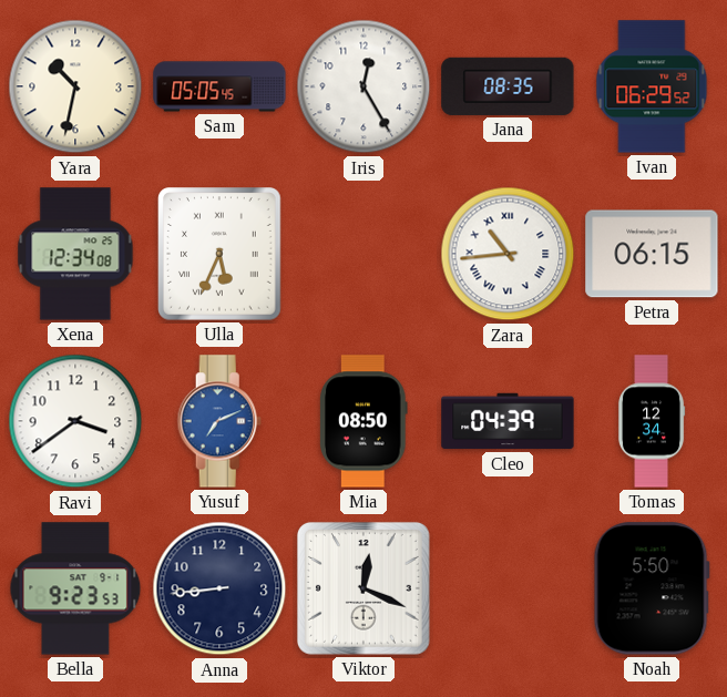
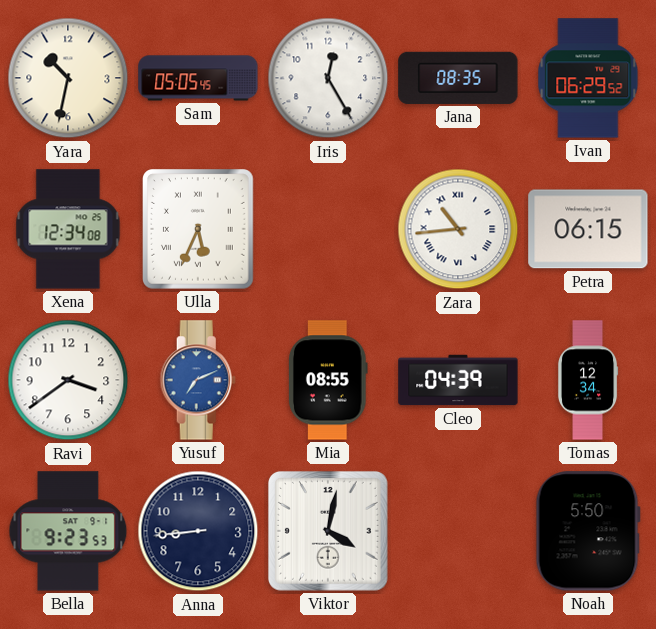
Mia: 08:50 -> 08:55 (328, 380)
Viktor: 12:19 -> 4:02 (328, 531)
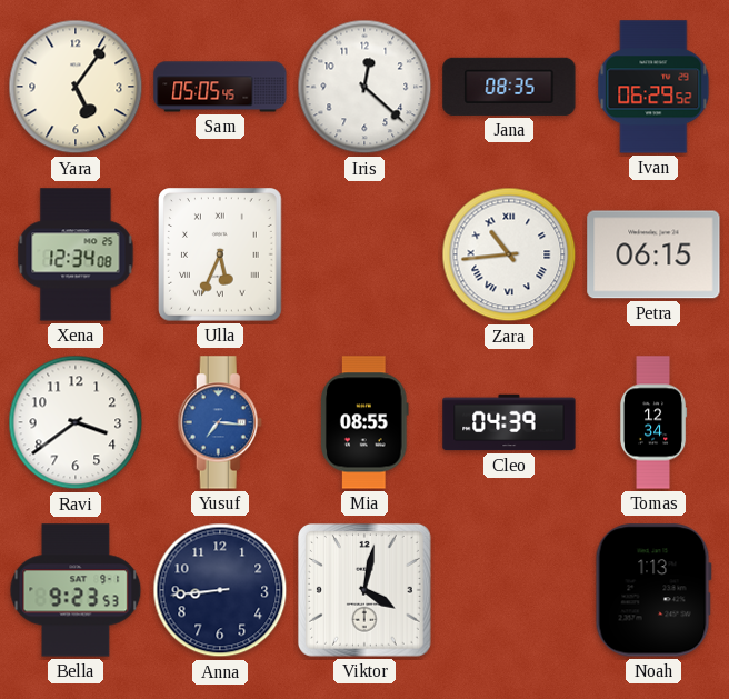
Yara: 10:32 -> 5:06 (76, 87)
Iris: 12:25 -> 12:22 (364, 87)
Yusuf: 7:11 -> 7:16 (220, 422)
Noah: 5:50 -> 1:13 (653, 590)
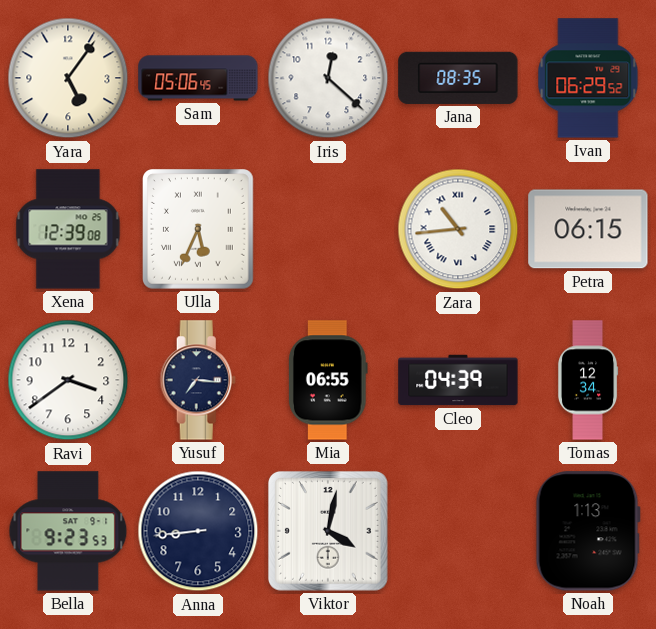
Sam: 05:05 -> 05:06 (198, 78)
Xena: 12:34 -> 12:39 (68, 229)
Yusuf dial: blue -> navy (198, 380)
Mia: 08:55 -> 06:55 (328, 380)
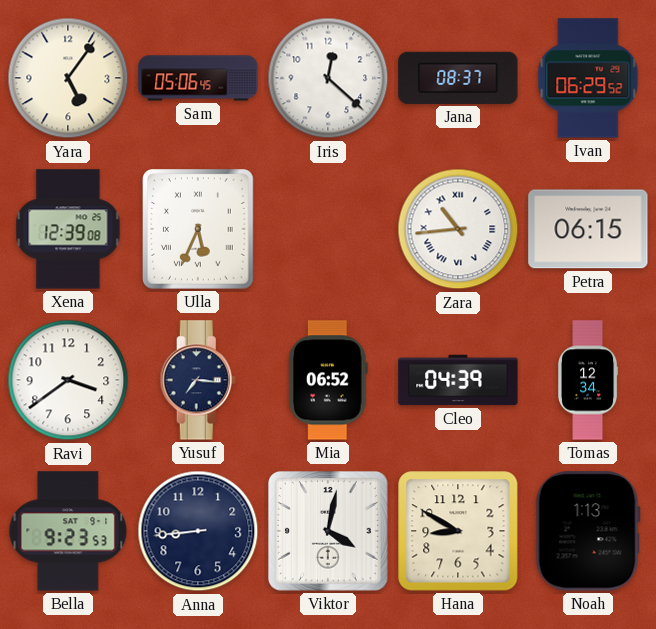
Jana: 08:35 -> 08:37 (458, 78)
Mia: 06:55 -> 06:52 (328, 380)
Hana: none -> 8:50 (458, 531)
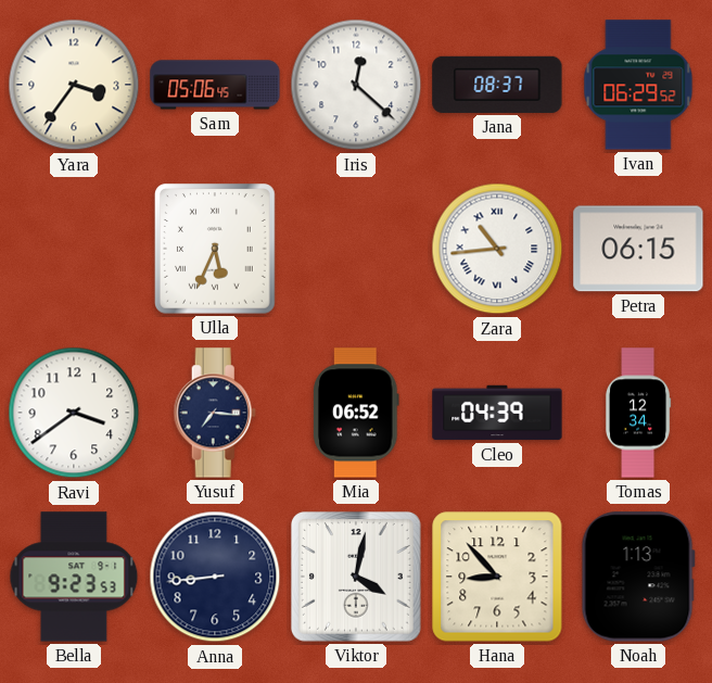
Yara: 5:06 -> 3:36 (74, 85)
Xena: 12:39 -> none (68, 229)
Hana: 8:50 -> 8:53 (497, 577)
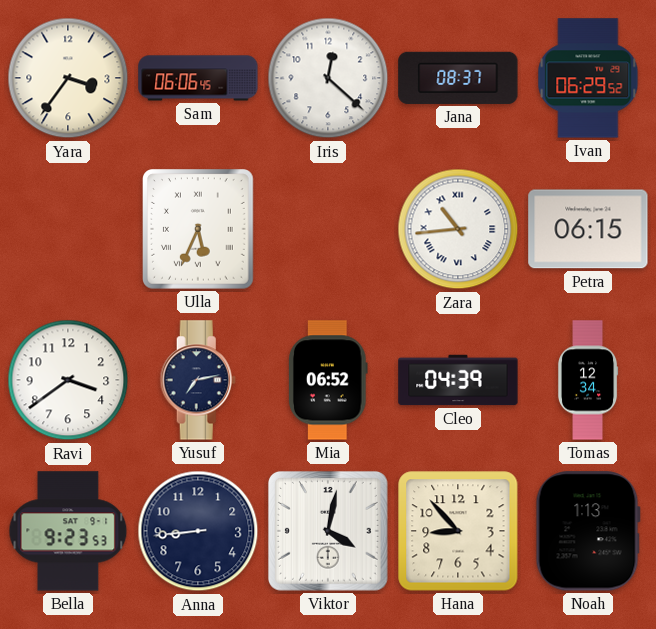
Sam: 05:06 -> 06:06 (198, 78)
Yusuf: 7:16 -> 7:13 (198, 380)
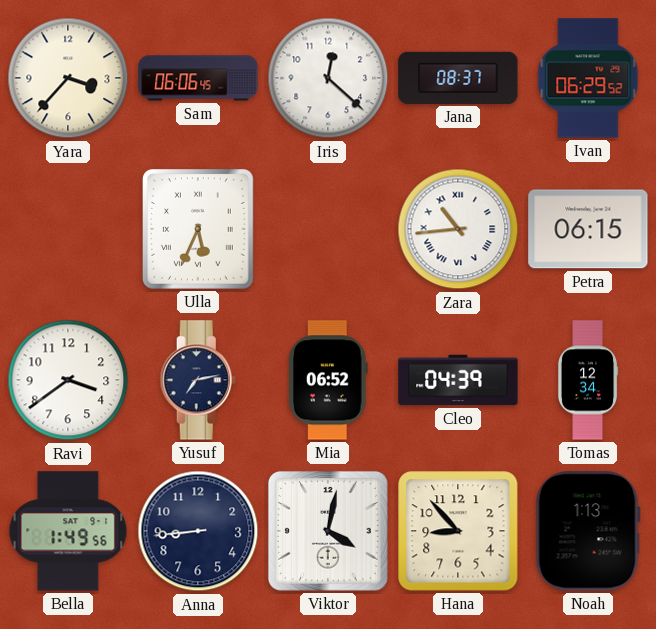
Yara: 3:36 -> 3:37 (68, 78)
Bella: 9:23 -> 1:49 (68, 531)
